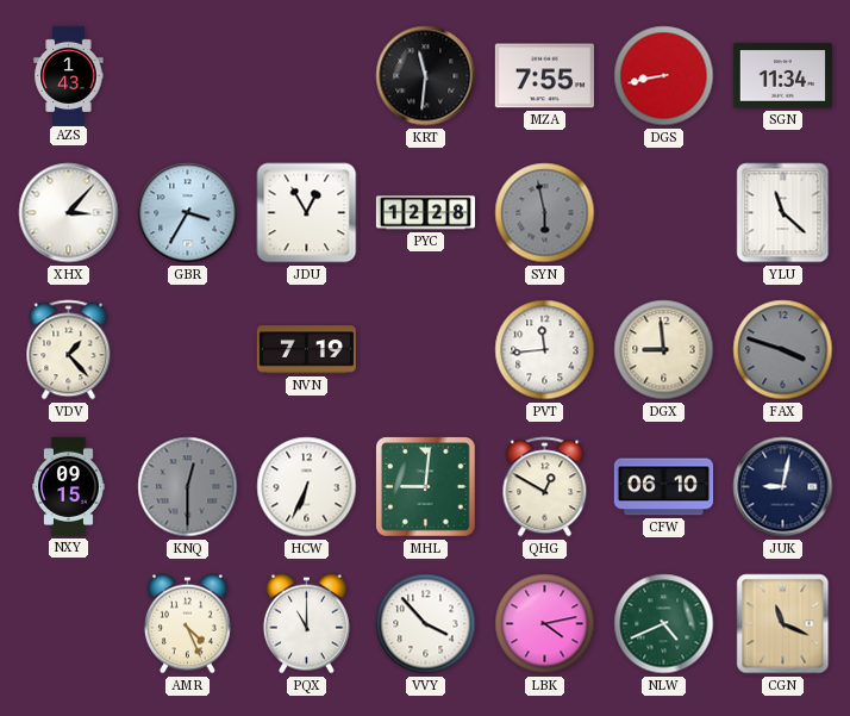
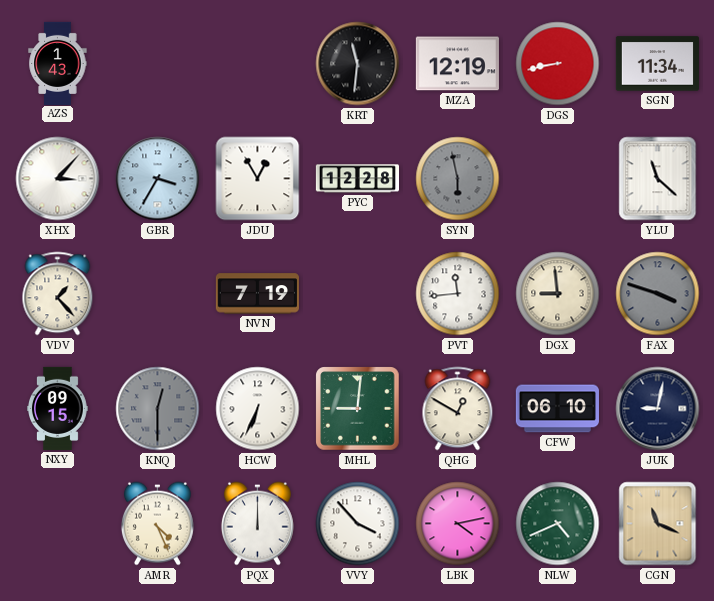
MZA: 7:55 -> 12:19 (457, 64)
PQX: 11:00 -> 12:00 (257, 524)
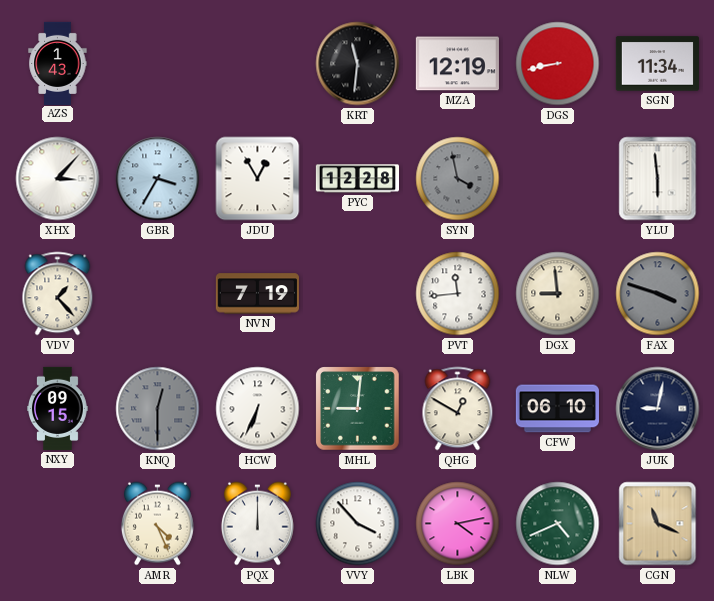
SYN: 5:58 -> 3:58 (458, 179)
YLU: 11:22 -> 5:59 (658, 179)
